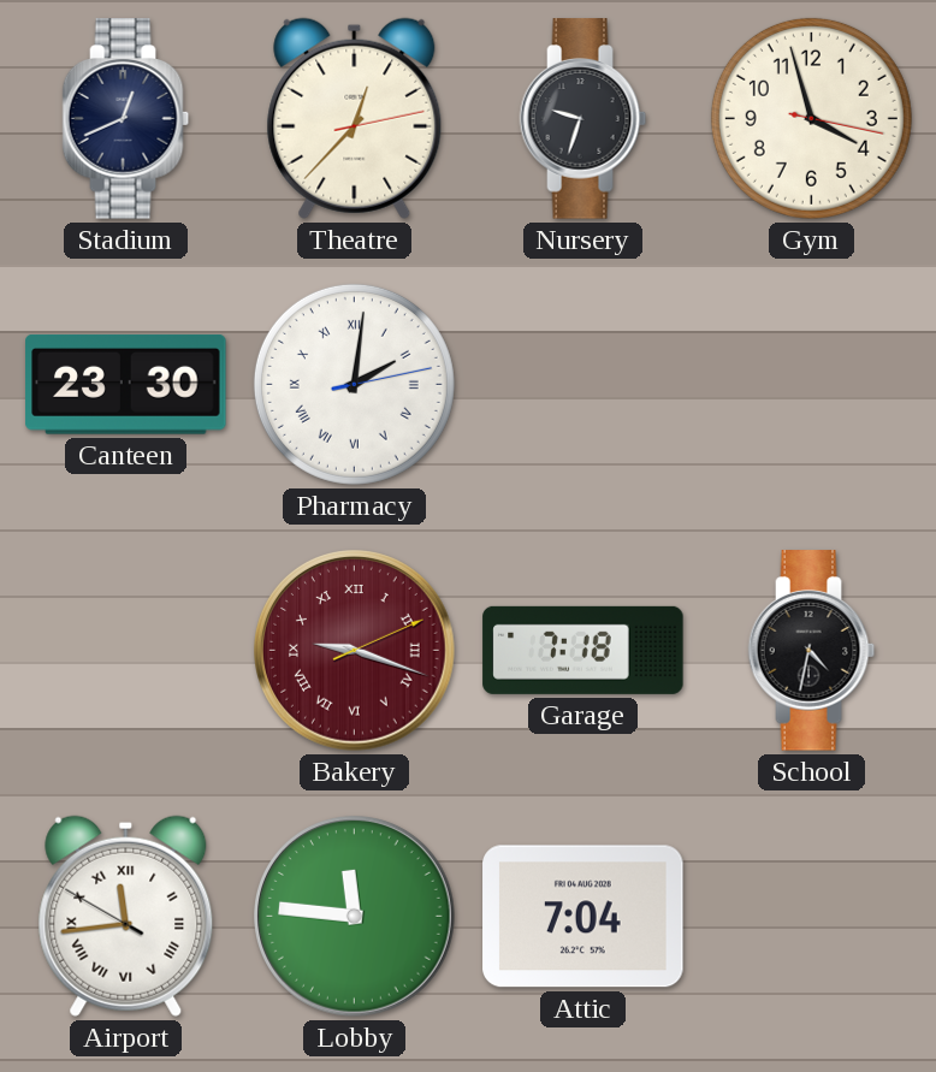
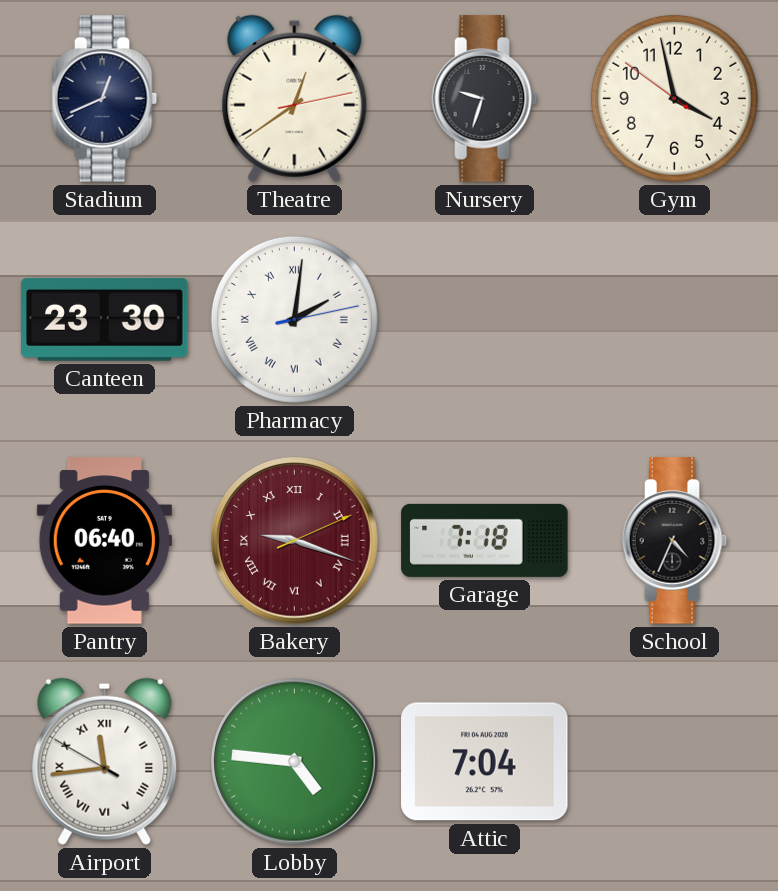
Theatre: 12:37 -> 12:39 (295, 98)
Gym: 3:57:17 -> 3:57:51 (674, 98)
Pantry: none -> 06:40 (104, 541)
School: 4:32 -> 4:34 (675, 541)
Lobby: 11:46 -> 4:46 (295, 762)
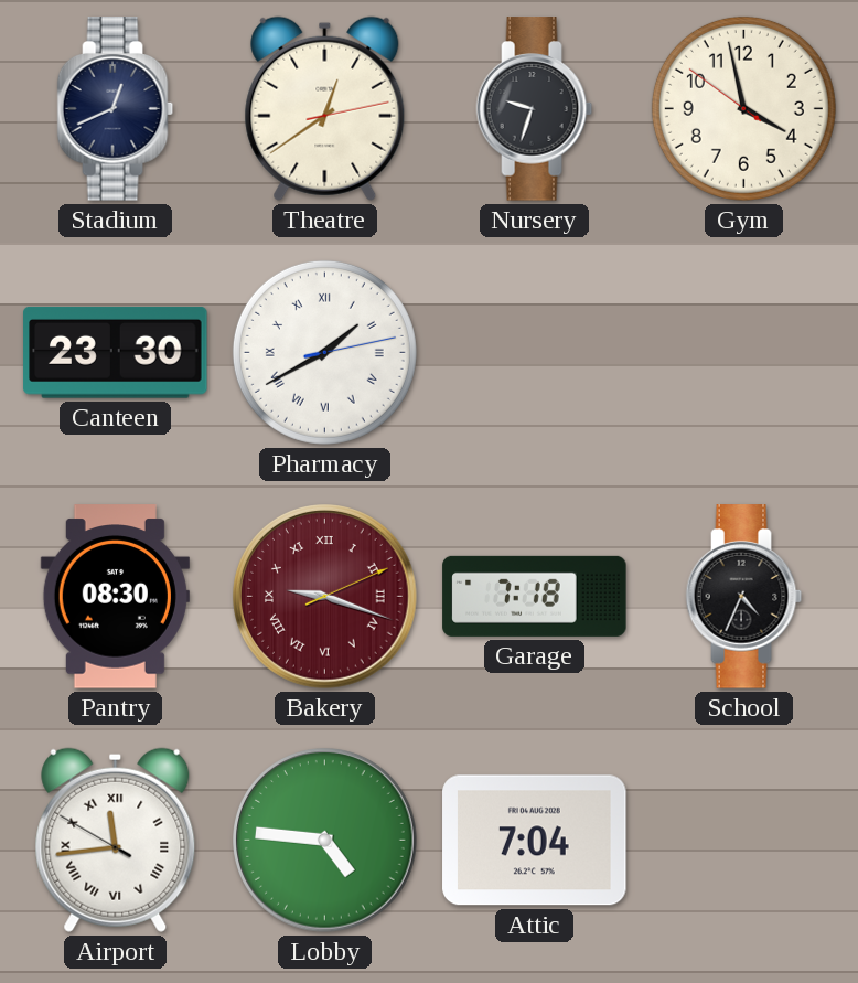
Pharmacy: 2:01 -> 1:40 (324, 352)
Pantry: 06:40 -> 08:30 (115, 597)
